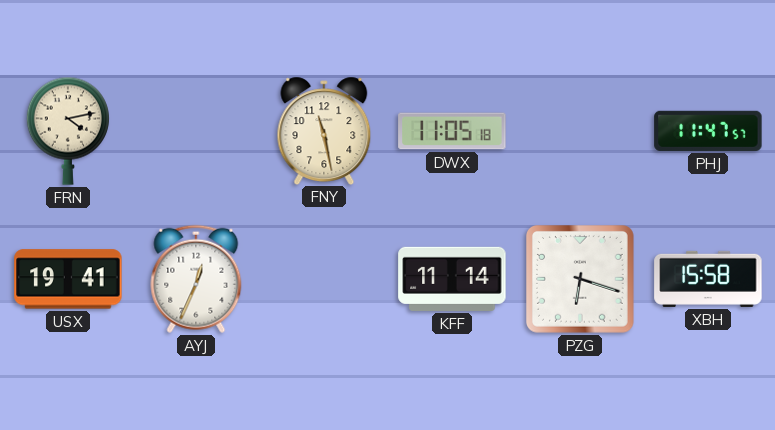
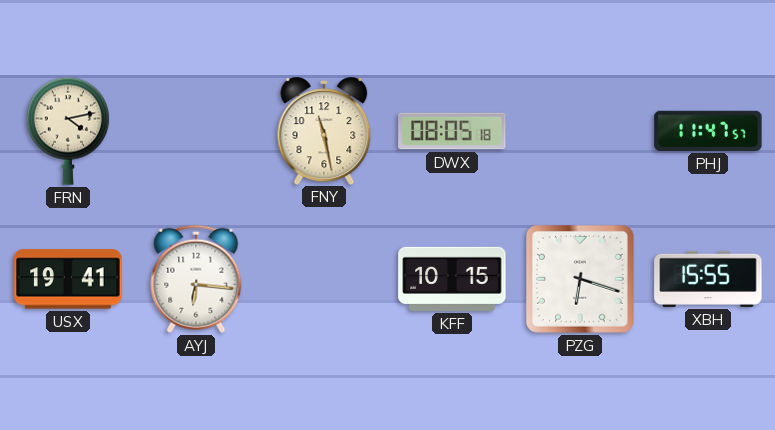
DWX: 11:05 -> 08:05 (452, 131)
AYJ: 12:34 -> 6:16 (196, 279)
KFF: 11:14 -> 10:15 (452, 279)
XBH: 15:58 -> 15:55 (708, 279)
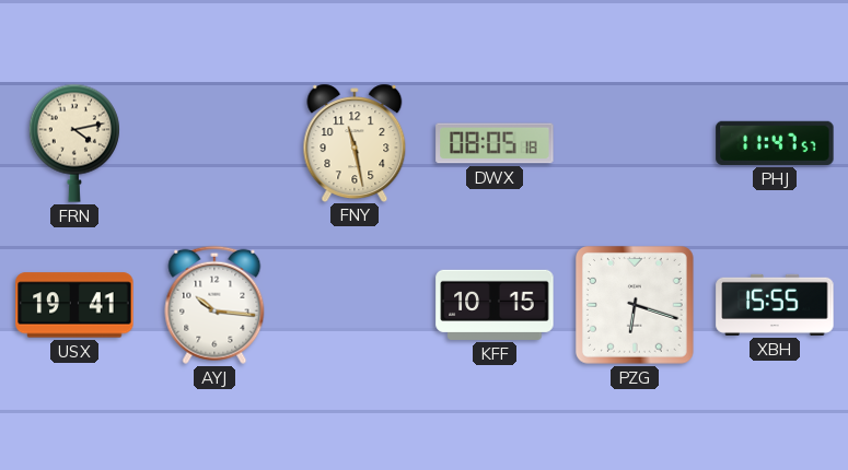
AYJ: 6:16 -> 10:16 (214, 305)
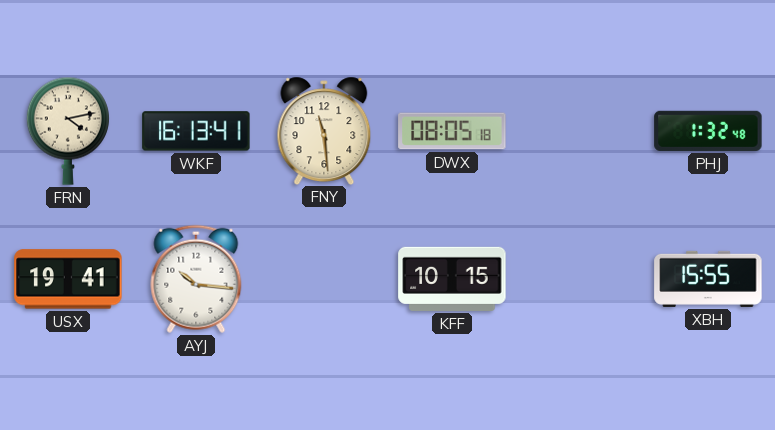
WKF: none -> 16:13 (196, 131)
FNY: 11:28 -> 11:29 (324, 130)
PHJ: 11:47 -> 1:32 (708, 131)
PZG: 6:18 -> none (636, 306)
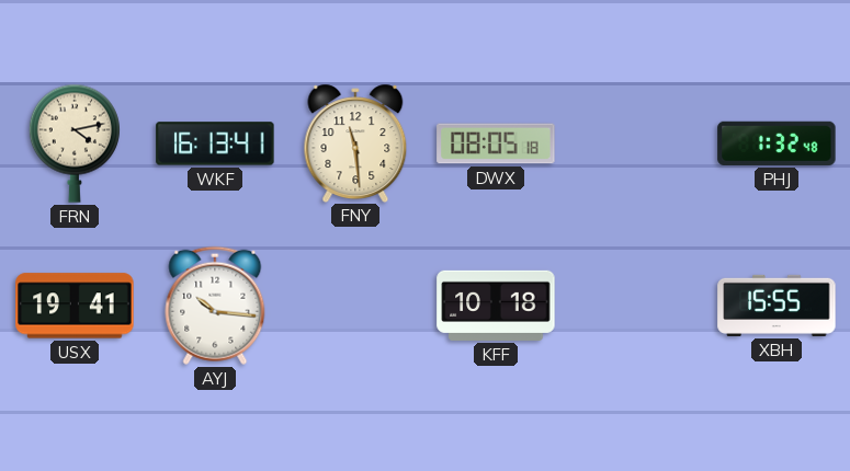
KFF: 10:15 -> 10:18 (496, 306)
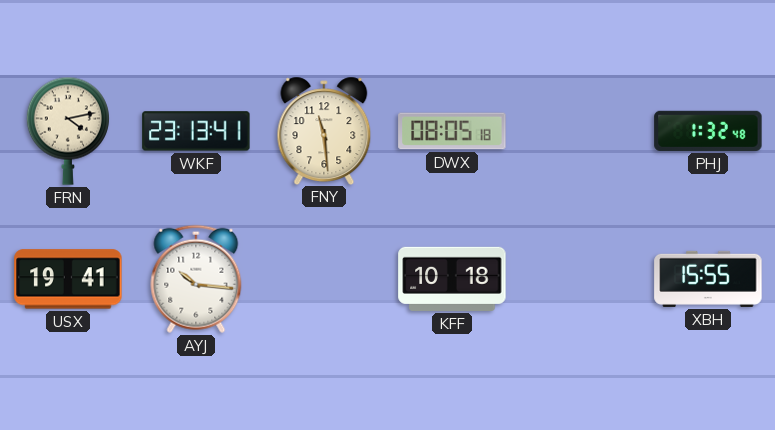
WKF: 16:13 -> 23:13 (196, 131)
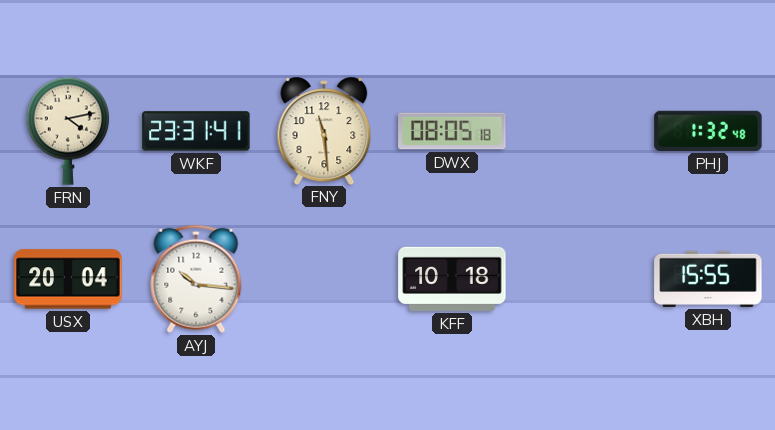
WKF: 23:13 -> 23:31 (196, 131)
USX: 19:41 -> 20:04 (68, 279)
